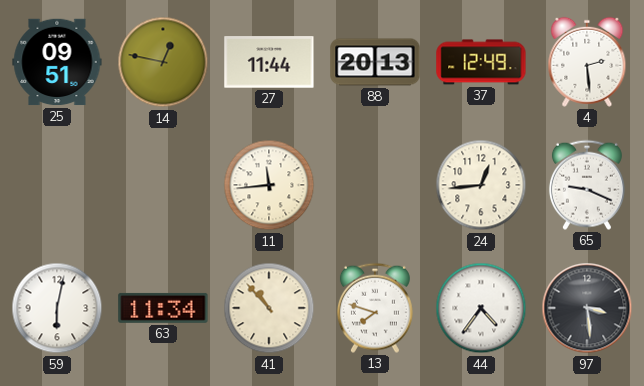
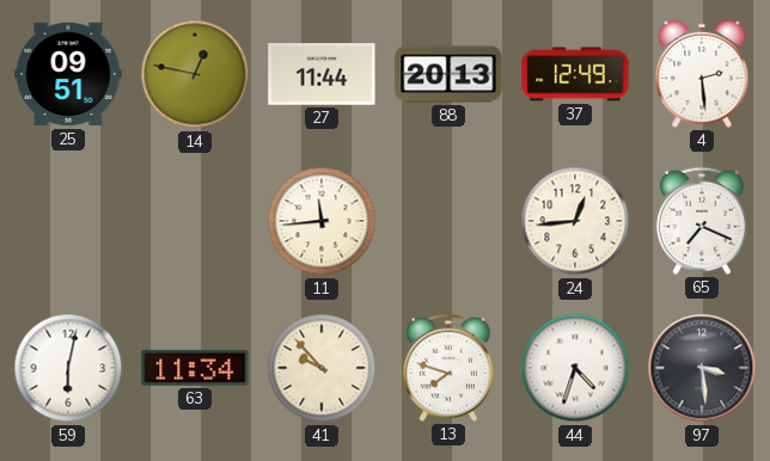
65: 9:19 -> 7:19 (702, 221)
41: 10:53 -> 9:53 (322, 368)
44: 4:36 -> 4:33 (575, 368)
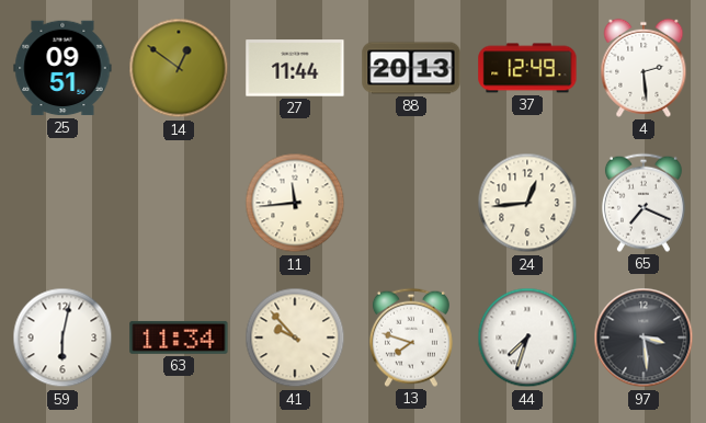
14: 12:47 -> 12:51 (179, 68)
44: 4:33 -> 7:33 (527, 338)
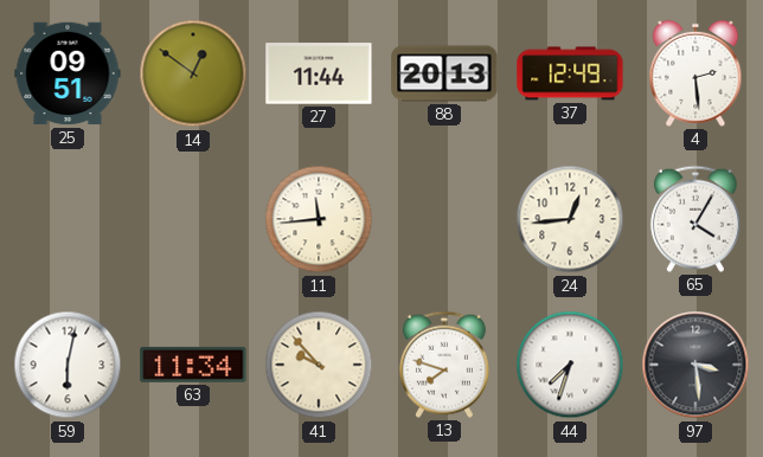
65: 7:19 -> 4:05 (695, 219)
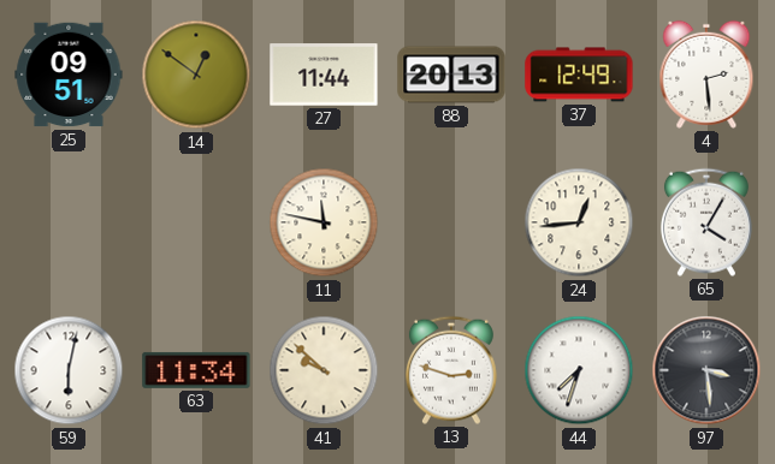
11: 11:44 -> 11:47 (324, 222)
41: 9:53 -> 9:52 (324, 370)
13: 7:48 -> 2:48 (451, 370)
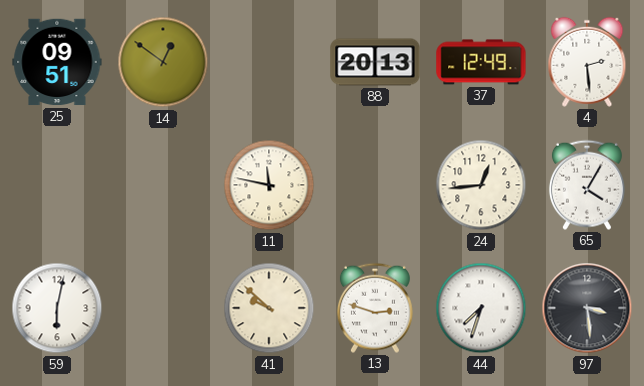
27: 11:44 -> none (324, 75)
63: 11:34 -> none (196, 370)
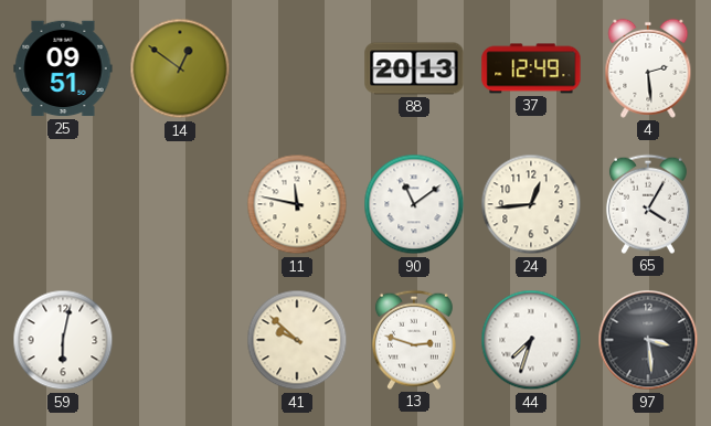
90: none -> 11:09 (414, 204)
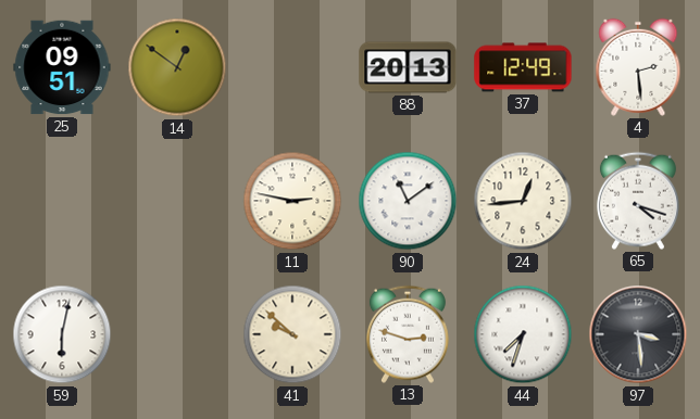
11: 11:47 -> 2:47 (292, 201)
65: 4:05 -> 4:18 (638, 201)
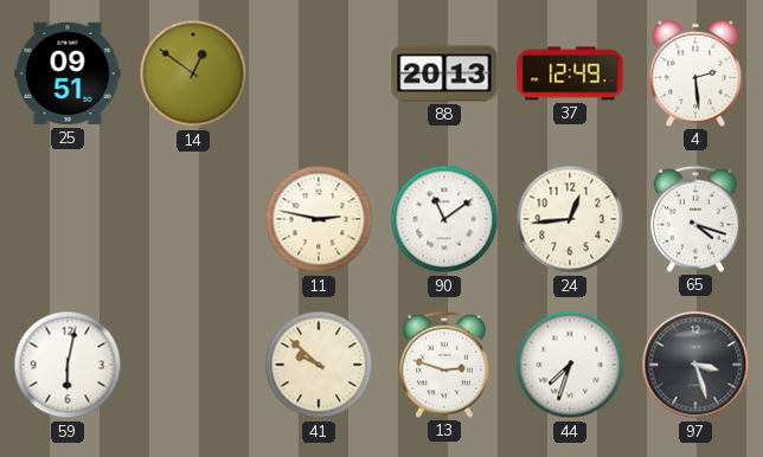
97: 3:29 -> 3:27 (695, 365)
